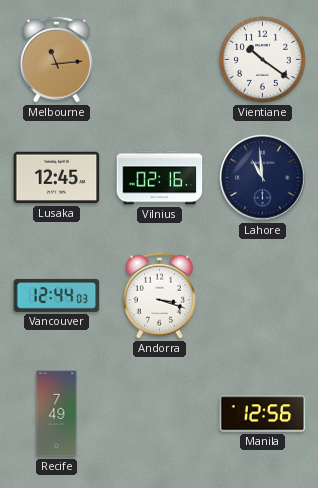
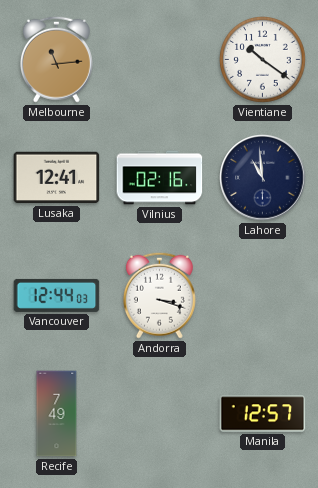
Lusaka: 12:45 -> 12:41 (57, 178)
Manila: 12:56 -> 12:57 (263, 414)
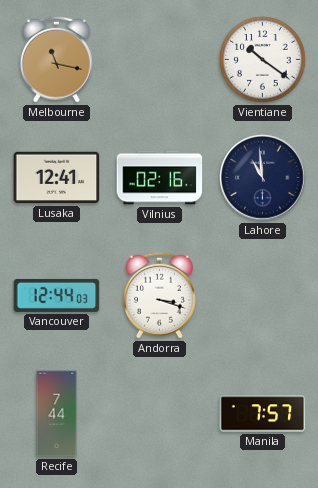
Melbourne: 11:14 -> 11:17 (56, 59)
Recife: 7:49 -> 7:44 (57, 414)
Manila: 12:57 -> 7:57 (263, 414)
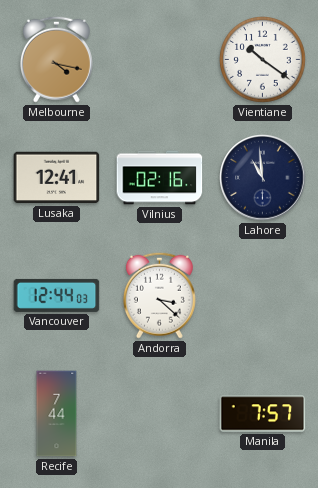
Melbourne: 11:17 -> 4:17 (56, 59)
Andorra: 3:18 -> 3:22 (159, 295)
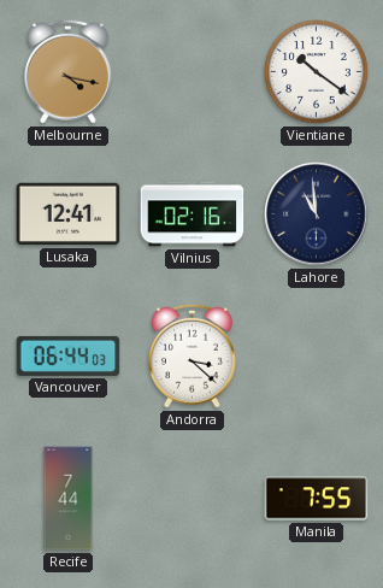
Vancouver: 12:44 -> 06:44 (69, 355)
Manila: 7:57 -> 7:55 (317, 499)
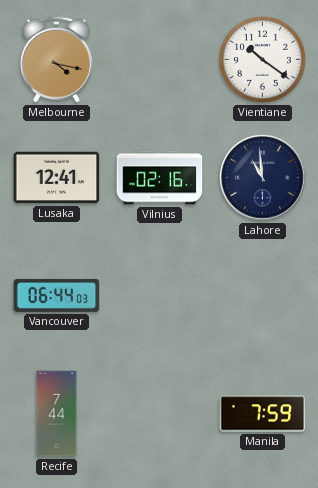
Andorra: 3:22 -> none (191, 355)
Manila: 7:55 -> 7:59 (263, 414)
